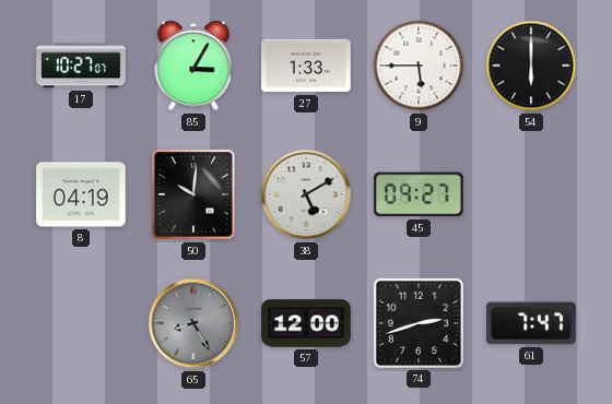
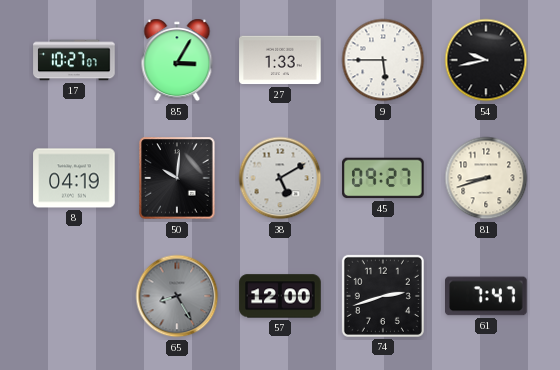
54: 6:00 -> 9:43 (486, 60)
81: none -> 8:42 (486, 178)
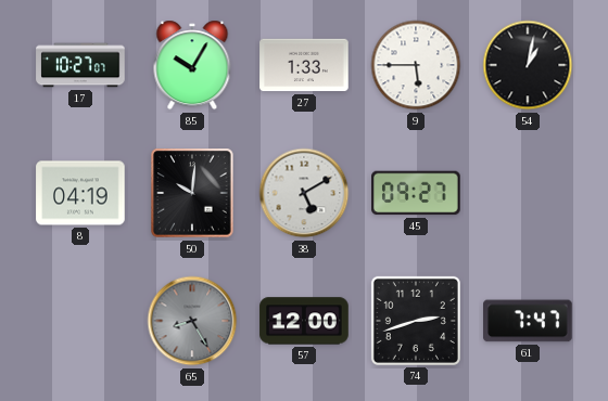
85: 3:05 -> 10:05 (192, 65)
54: 9:43 -> 1:02 (528, 65)
81: 8:42 -> none (486, 178)
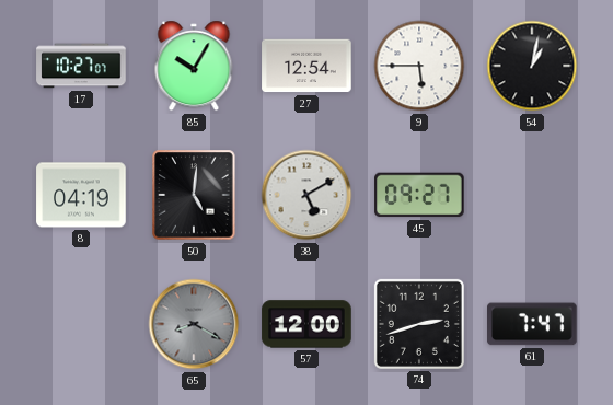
27: 1:33 -> 12:54 (307, 66)
50: 10:01 -> 5:01 (194, 195)
65: 8:25 -> 8:20 (194, 324)
